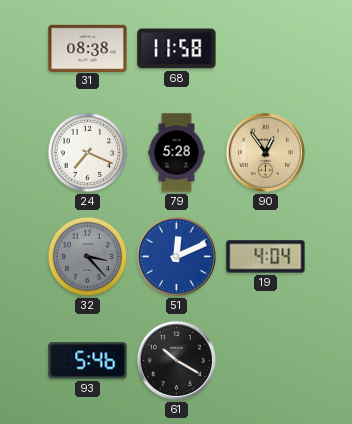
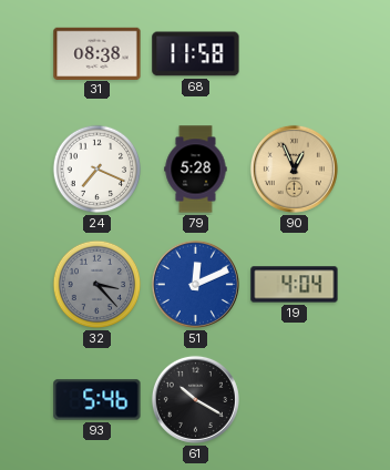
90: 12:54 -> 12:56 (294, 168)
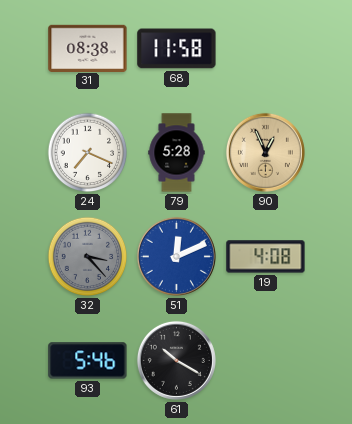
19: 4:04 -> 4:08 (266, 257)
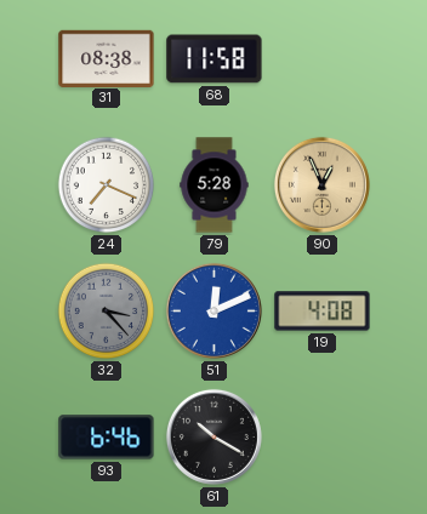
93: 5:46 -> 6:46 (107, 438)
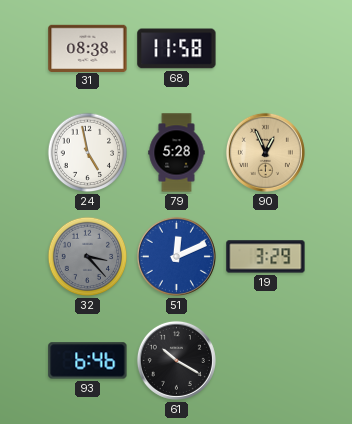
24: 7:19 -> 4:58 (88, 153)
19: 4:08 -> 3:29 (266, 257)
